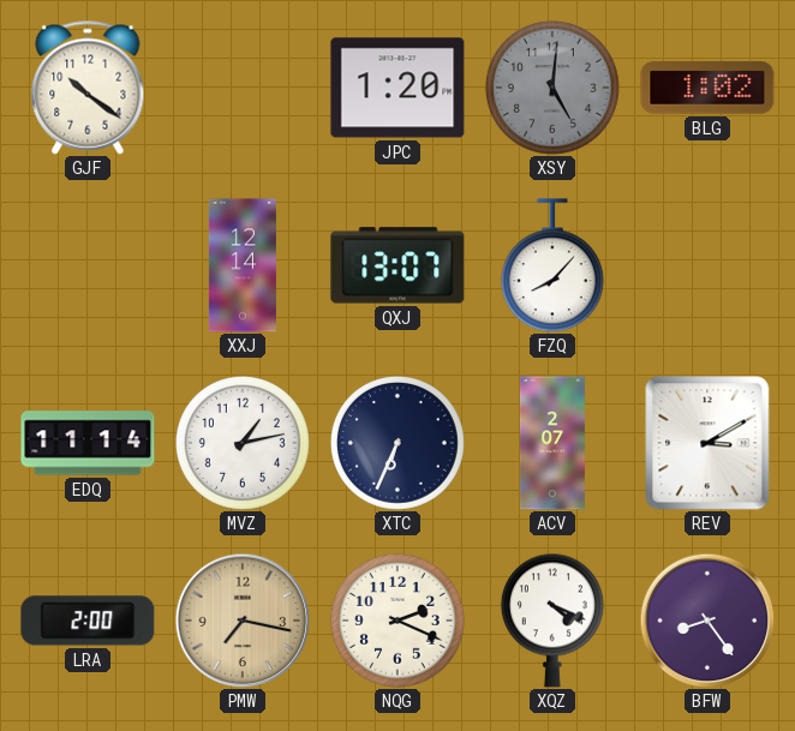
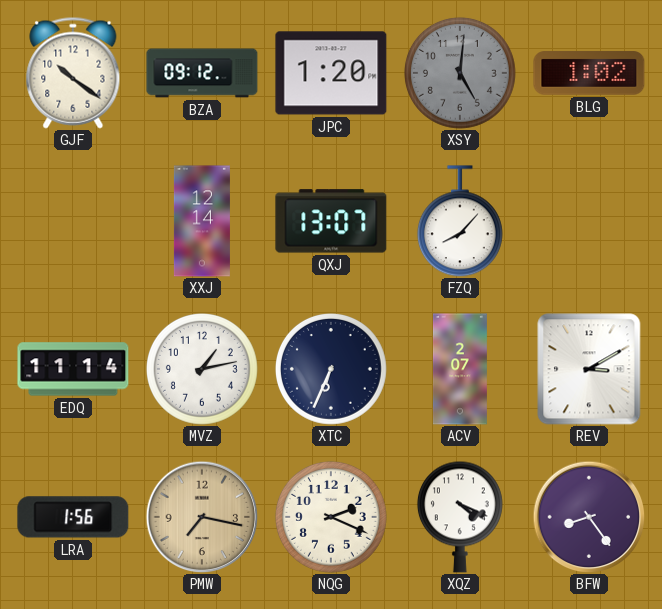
BZA: none -> 09:12 (202, 73)
LRA: 2:00 -> 1:56 (73, 517)
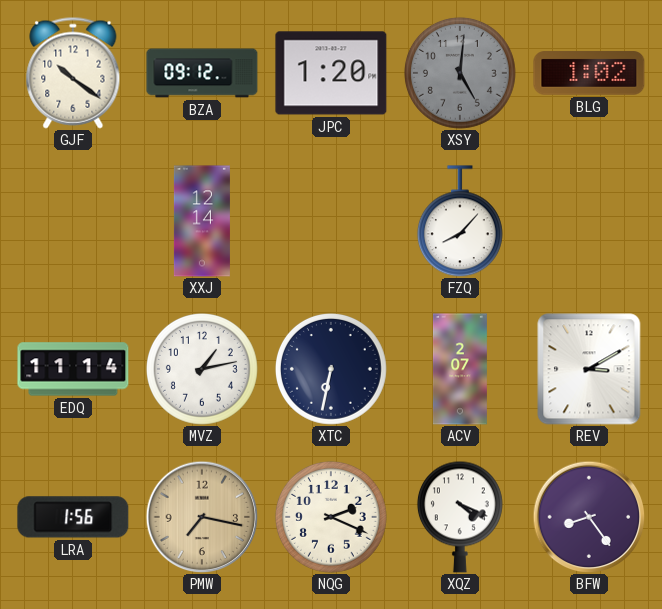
QXJ: 13:07 -> none (331, 221)
XTC: 6:34 -> 6:32 (331, 369)
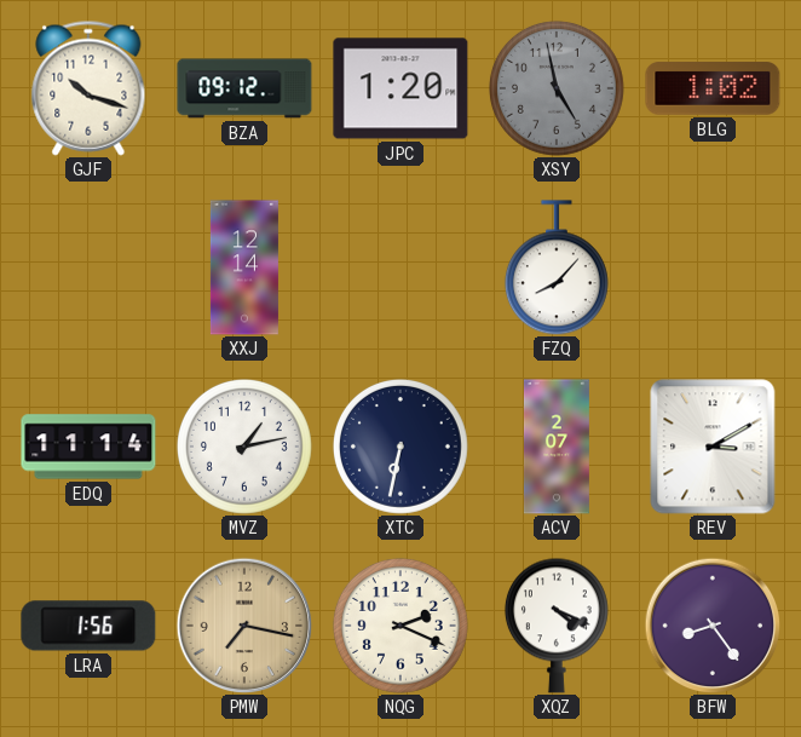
GJF: 10:21 -> 10:18 (88, 88)
XSY: 5:01 -> 4:58 (557, 88)
